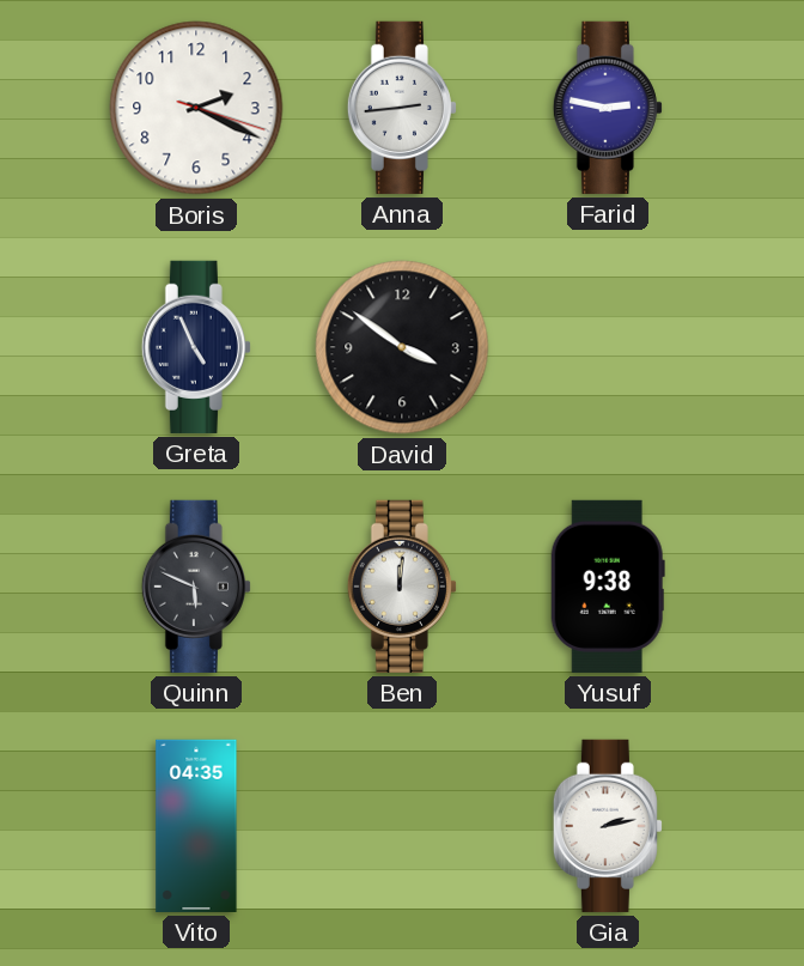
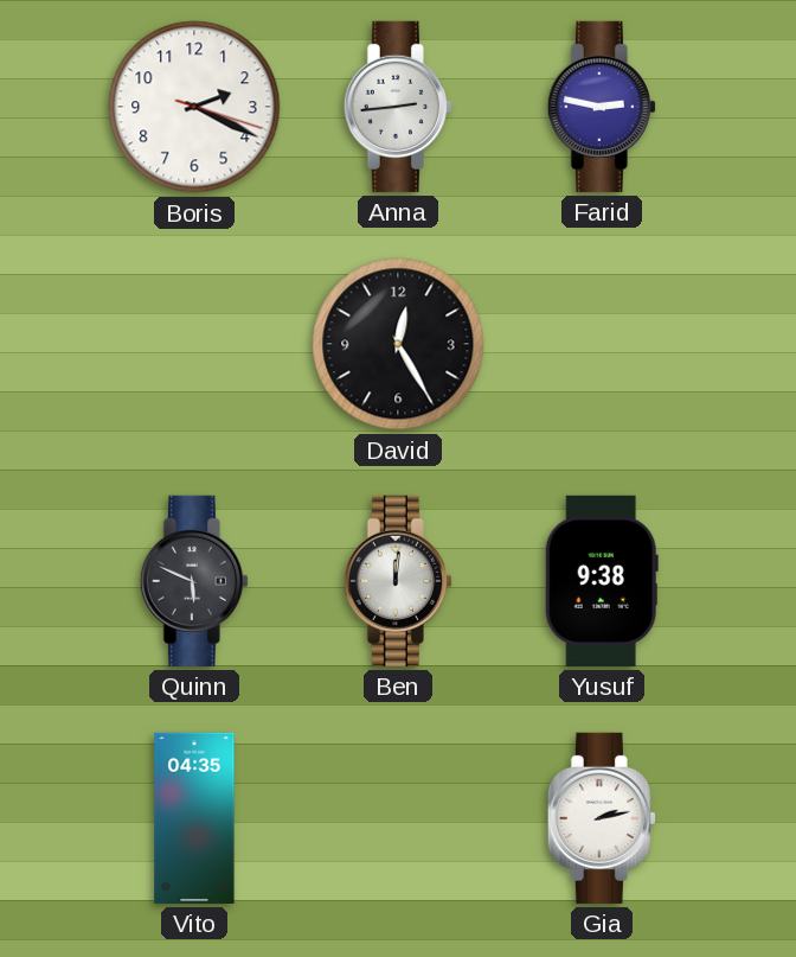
Greta: 4:56 -> none (196, 347)
David: 3:51 -> 12:25 (398, 344)
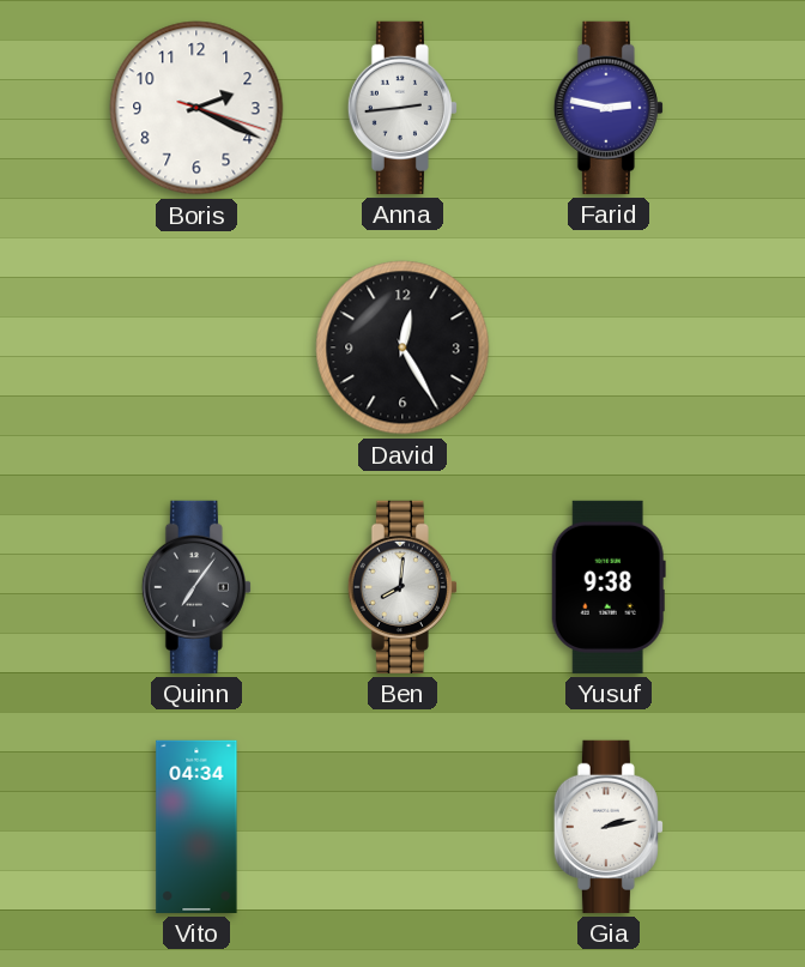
Quinn: 5:49 -> 7:06 (196, 587)
Ben: 12:01 -> 8:01 (402, 587)
Vito: 04:35 -> 04:34 (196, 827)
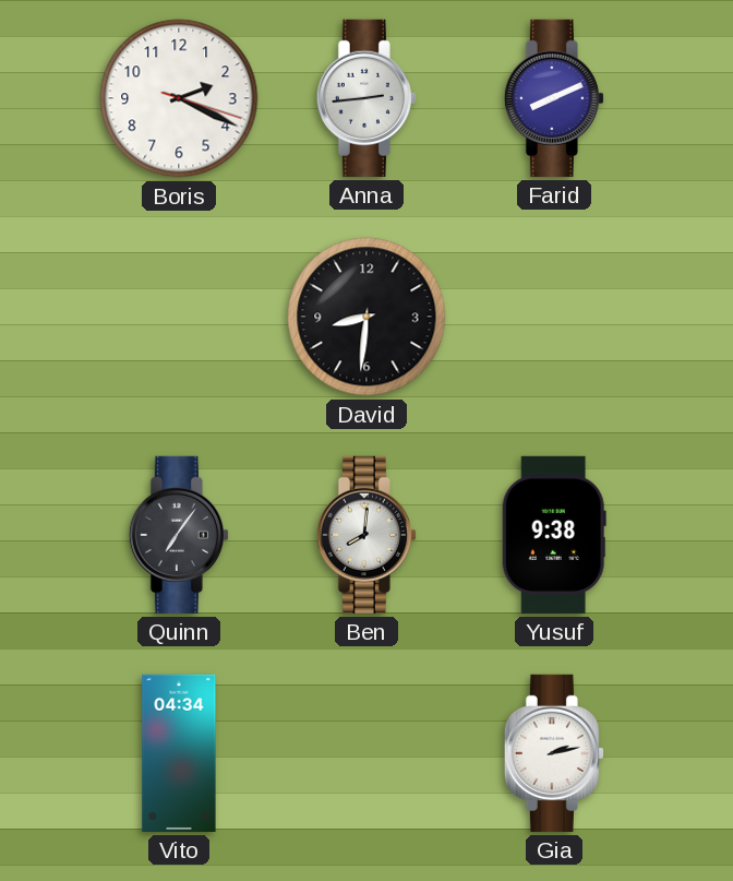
Farid: 2:47 -> 8:11 (554, 98)
David: 12:25 -> 8:31 (366, 317)
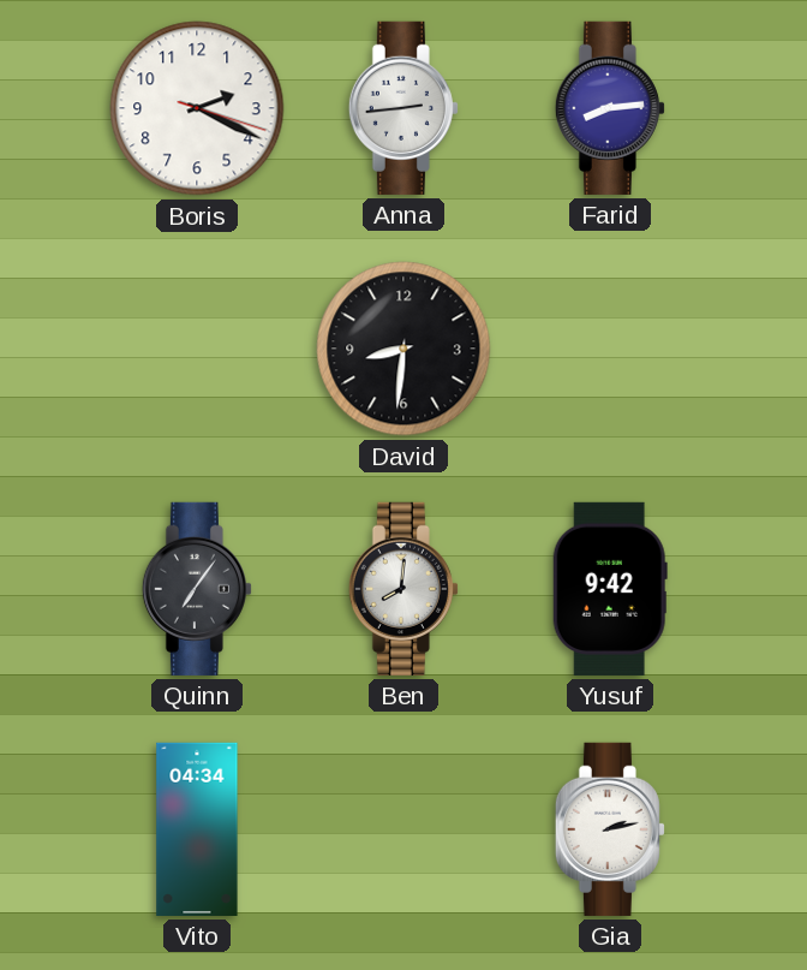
Farid: 8:11 -> 8:14 (610, 108)
Yusuf: 9:38 -> 9:42 (610, 589)
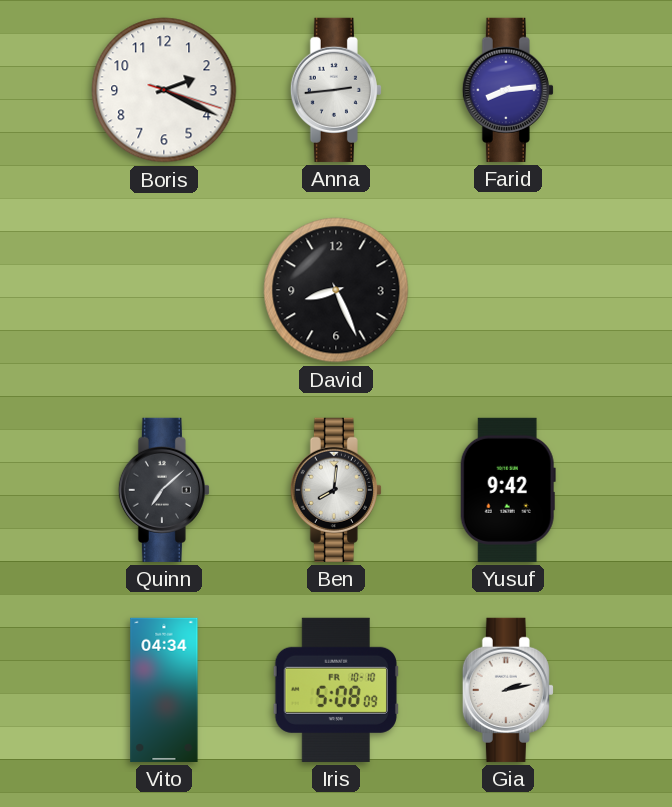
David: 8:31 -> 8:26 (336, 290)
Quinn: 7:06 -> 7:08 (164, 490)
Iris: none -> 5:08 (336, 690)
